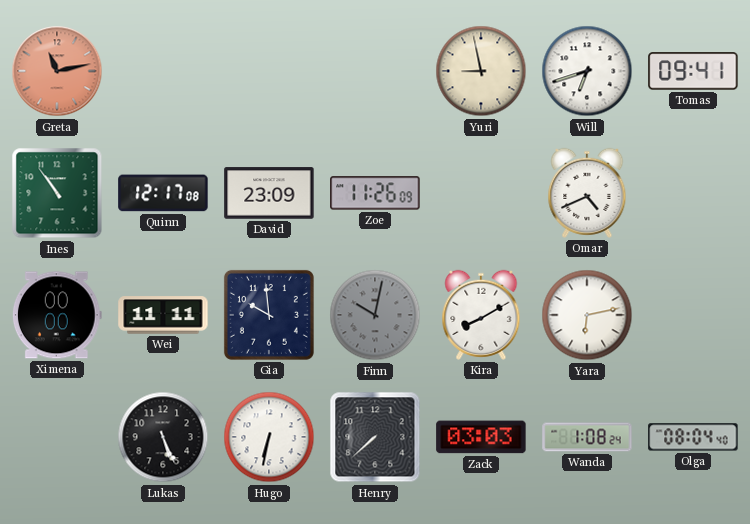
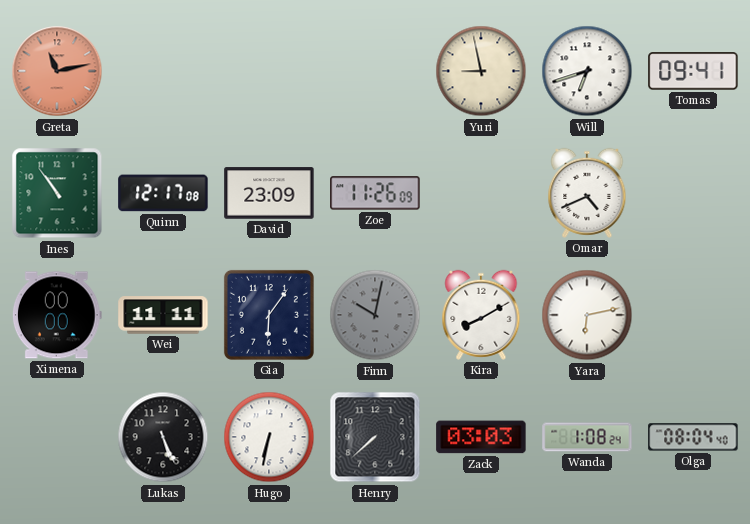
Gia: 9:59 -> 6:06 (269, 315)
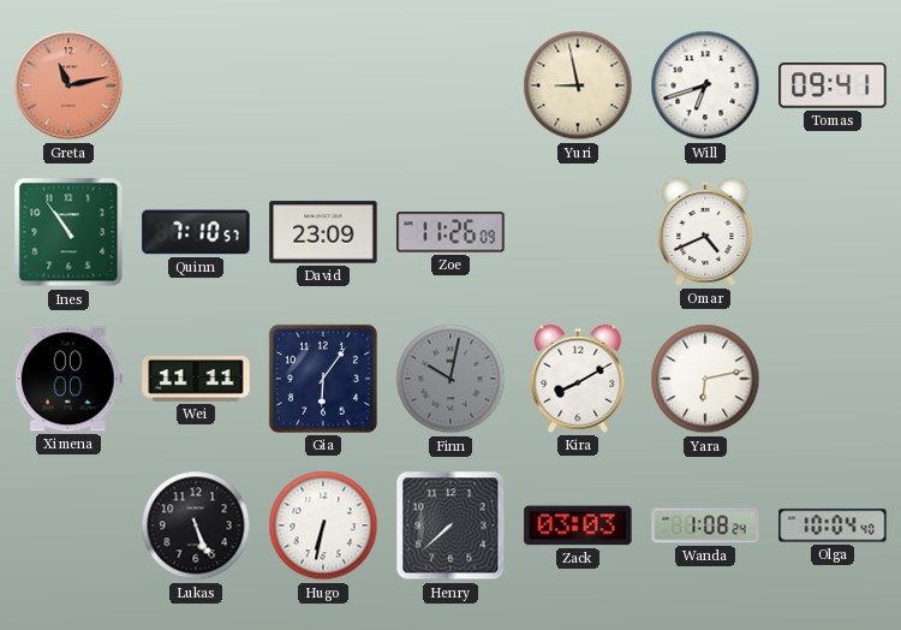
Quinn: 12:17 -> 7:10 (196, 232)
Olga: 08:04 -> 10:04 (833, 525)
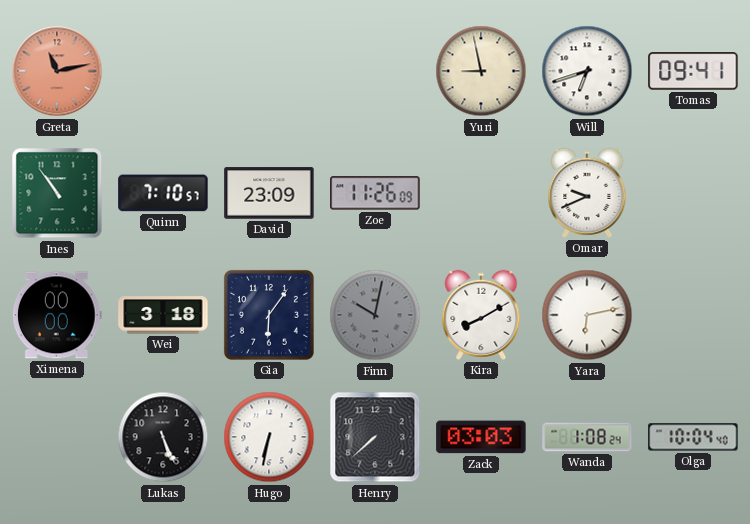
Omar: 4:41 -> 9:41 (587, 193)
Wei: 11:11 -> 3:18 (163, 315)
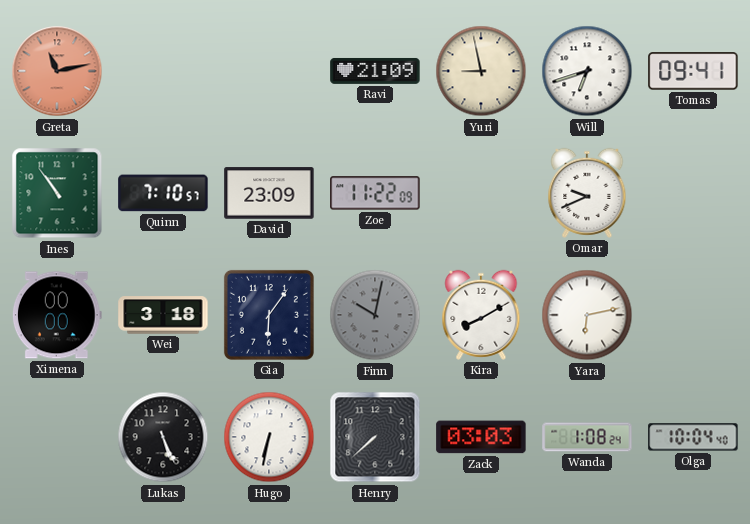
Ravi: none -> 21:09 (375, 71)
Zoe: 11:26 -> 11:22 (375, 193)
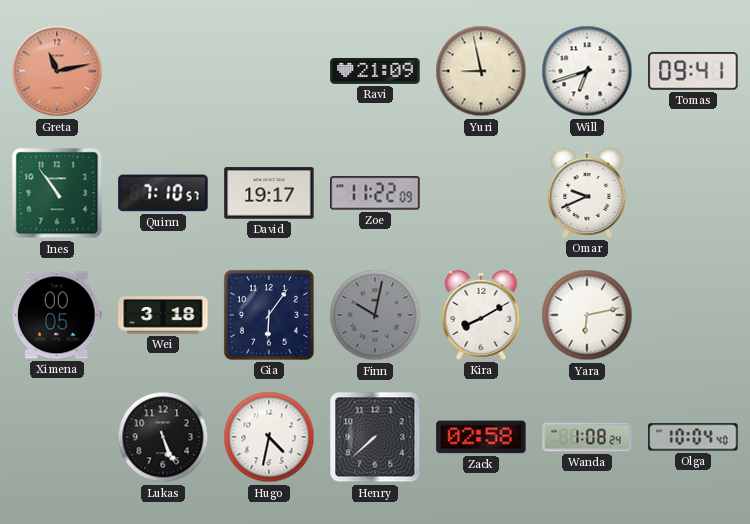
David: 23:09 -> 19:17 (269, 193)
Ximena: 00:00 -> 00:05 (57, 315)
Hugo: 6:32 -> 4:32 (269, 437)
Zack: 03:03 -> 02:58 (481, 437)
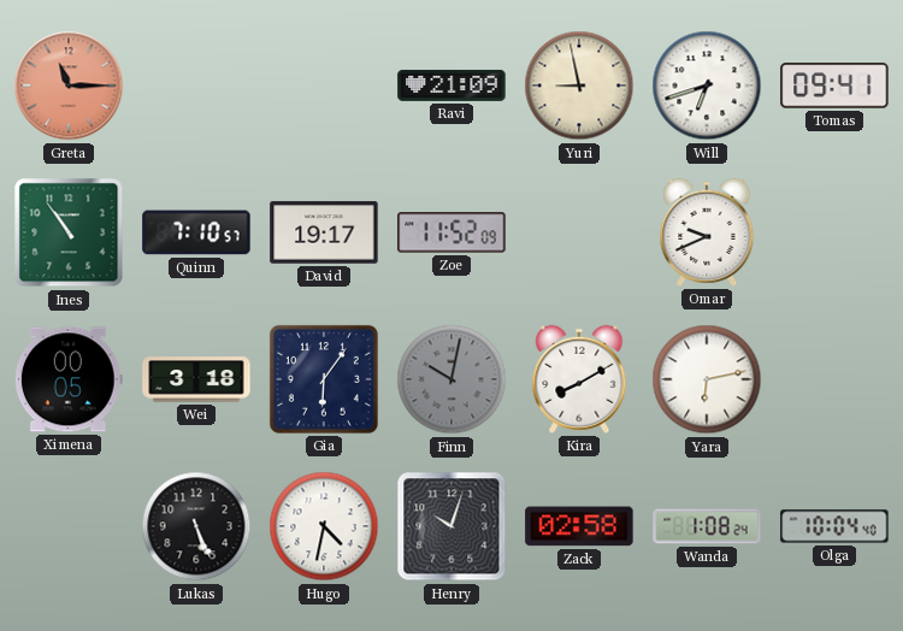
Greta: 11:13 -> 11:15 (69, 85)
Zoe: 11:22 -> 11:52 (451, 232)
Henry: 7:38 -> 10:03 (451, 526)
